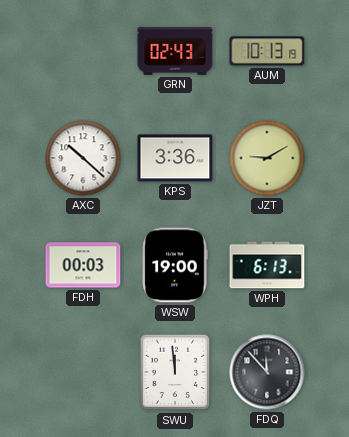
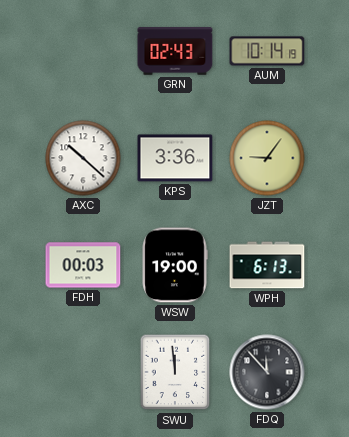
AUM: 10:13 -> 10:14 (267, 51)
JZT: 9:10 -> 9:06 (267, 158)
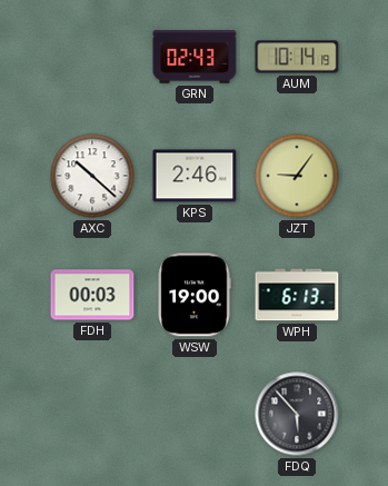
KPS: 3:36 -> 2:46 (195, 176)
SWU: 11:59 -> none (175, 372)
FDQ: 11:53 -> 5:53 (297, 414)
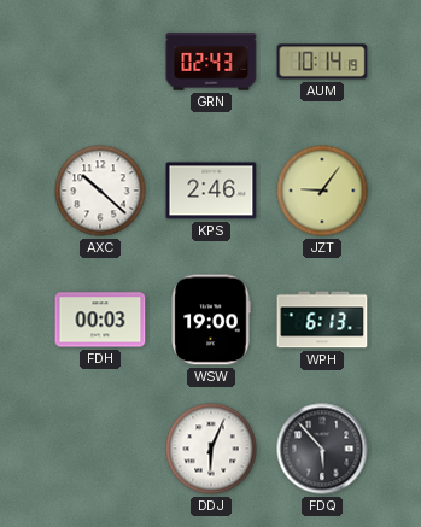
DDJ: none -> 6:04 (211, 449)
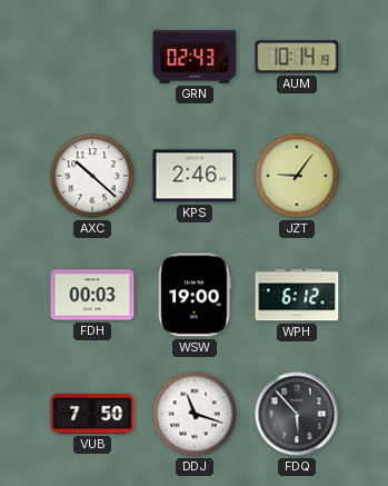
WPH: 6:13 -> 6:12 (297, 295)
VUB: none -> 7:50 (92, 415)
DDJ: 6:04 -> 11:18 (195, 414)
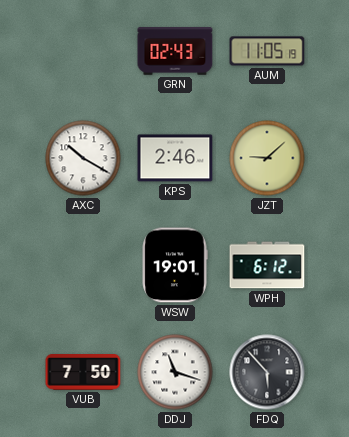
AUM: 10:14 -> 11:05 (267, 51)
AXC: 10:22 -> 10:20 (83, 158)
JZT: 9:06 -> 9:08 (267, 158)
FDH: 00:03 -> none (92, 295)
WSW: 19:00 -> 19:01 (175, 265)
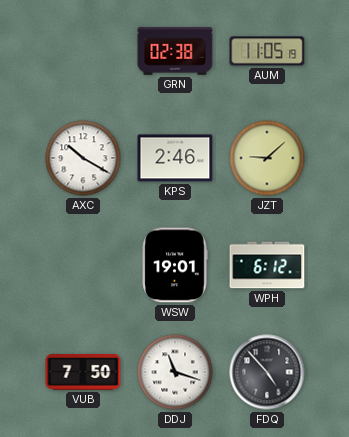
GRN: 02:43 -> 02:38 (175, 51)
FDQ: 5:53 -> 4:53 (267, 372)
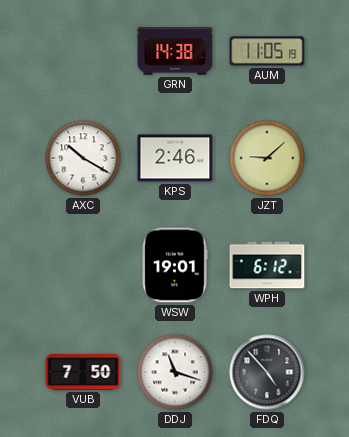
GRN: 02:38 -> 14:38 (175, 51)
